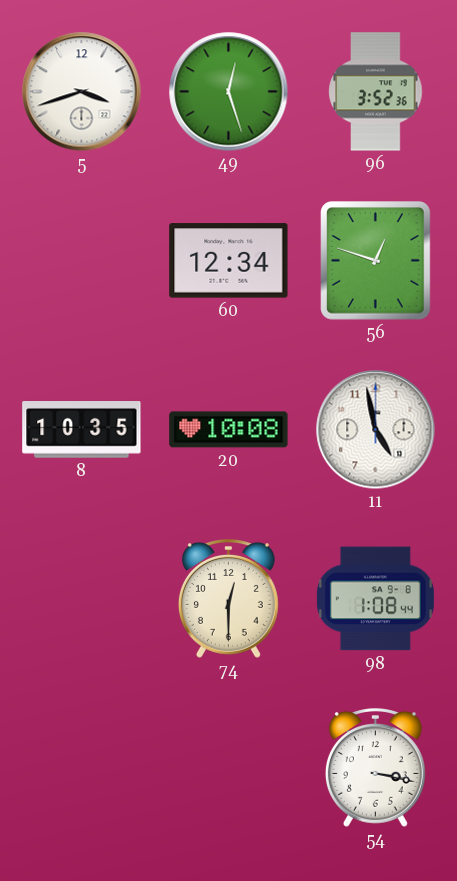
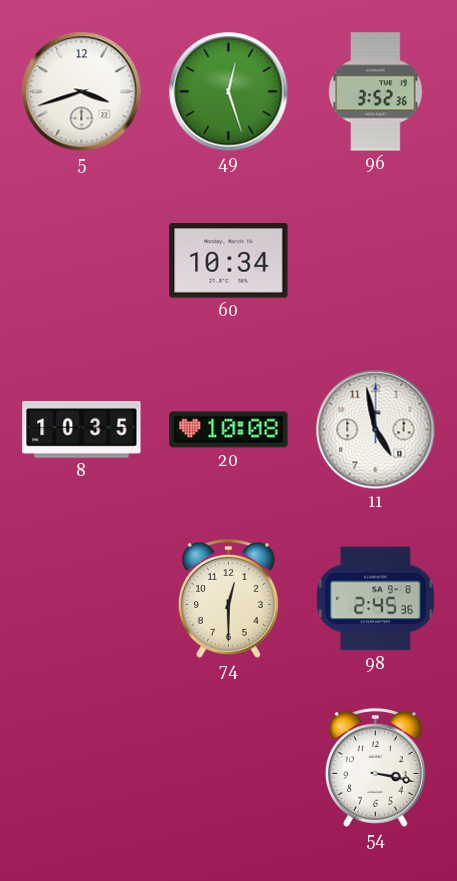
60: 12:34 -> 10:34 (229, 261)
56: 12:48 -> none (376, 261)
98: 1:08 -> 2:45 (375, 599)
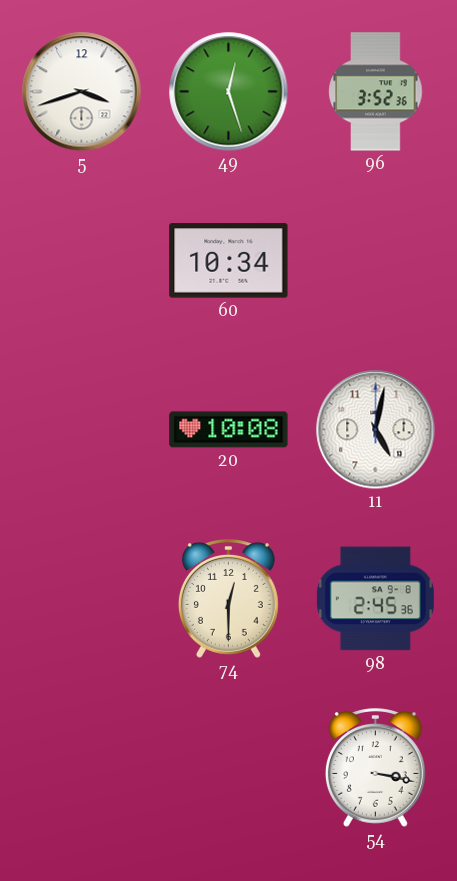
8: 10:35 -> none (82, 430)
11: 4:58 -> 5:02 (376, 430)
